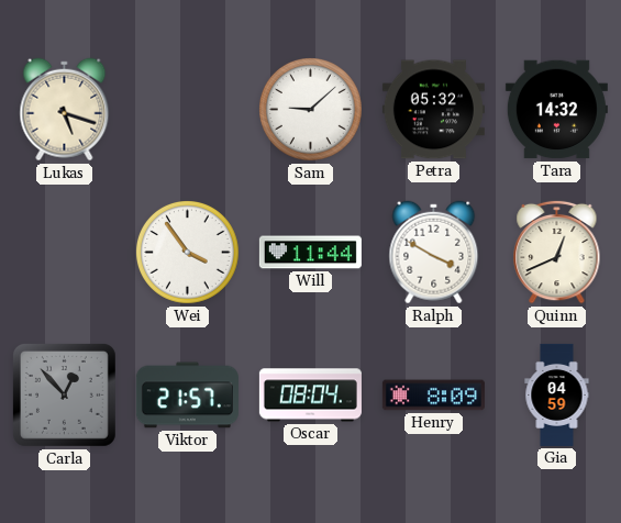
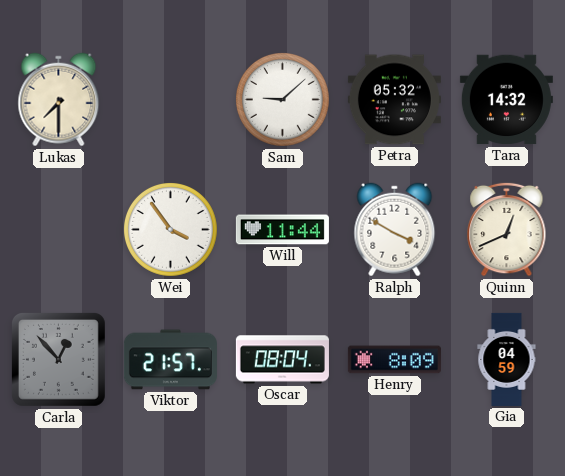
Lukas: 5:18 -> 7:30 (59, 100)
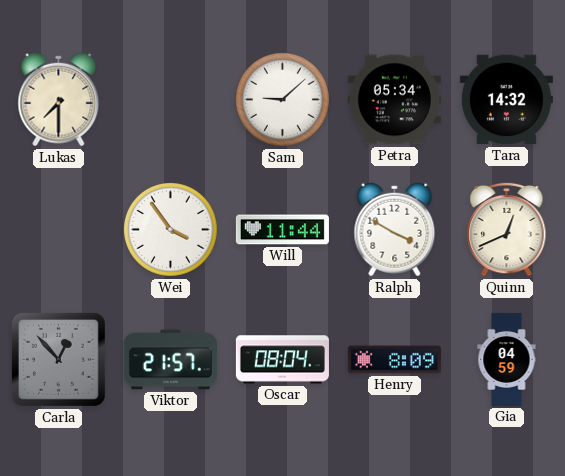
Petra: 05:32 -> 05:34 (394, 100)
